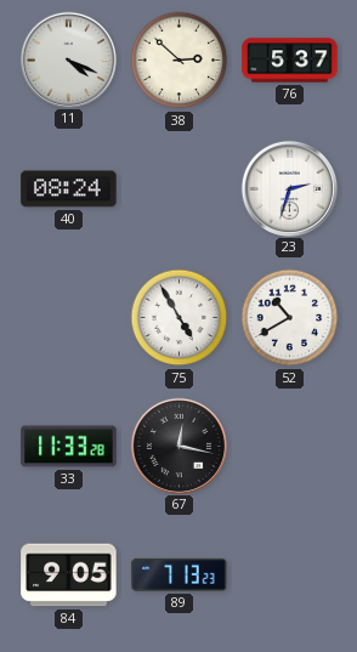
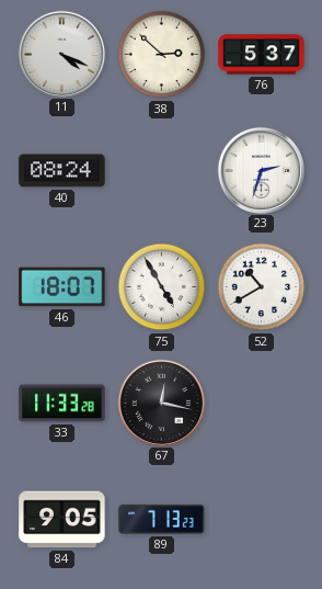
46: none -> 18:07 (62, 287)
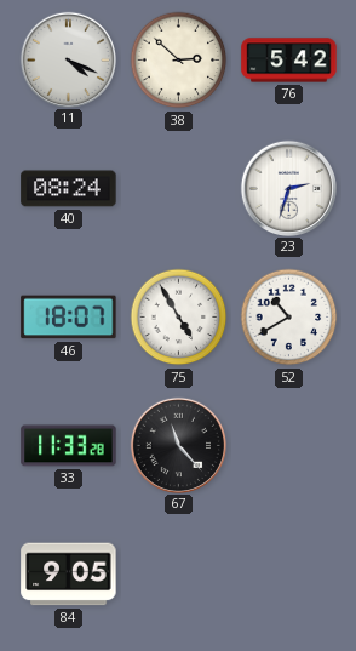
76: 5:37 -> 5:42 (289, 61)
67: 12:17 -> 11:23 (178, 445)
89: 7:13 -> none (162, 519)
